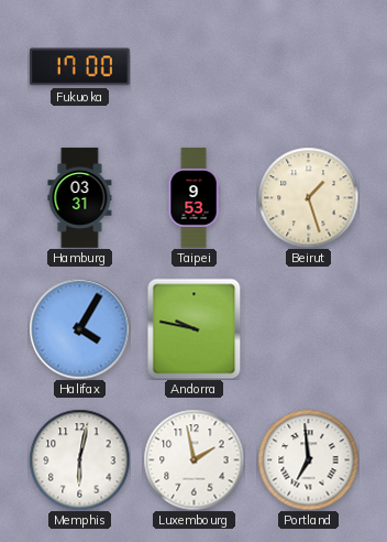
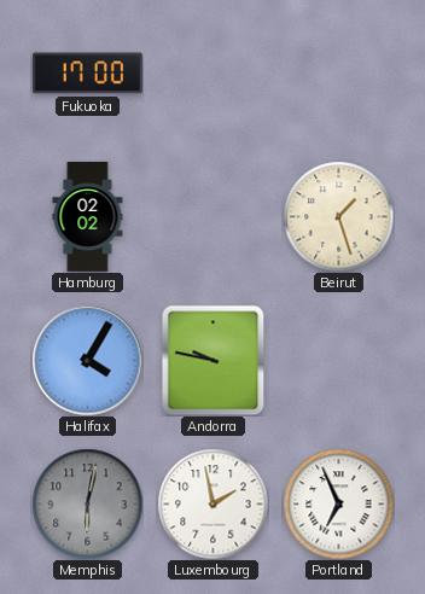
Hamburg: 03:31 -> 02:02 (88, 217)
Taipei: 9:53 -> none (193, 198)
Memphis dial: white -> grey (87, 503)
Portland: 6:59 -> 6:56 (338, 503)
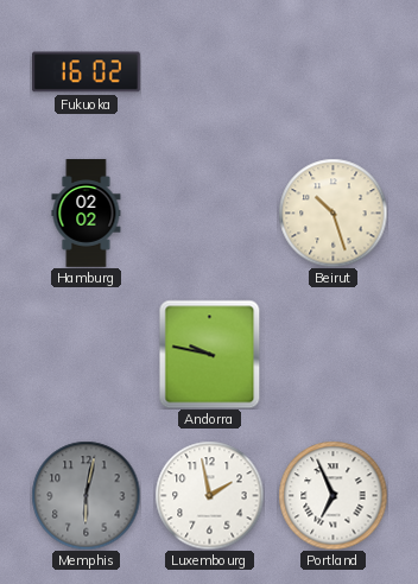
Fukuoka: 17:00 -> 16:02 (87, 72)
Beirut: 1:27 -> 10:27 (332, 212)
Halifax: 4:05 -> none (87, 360)
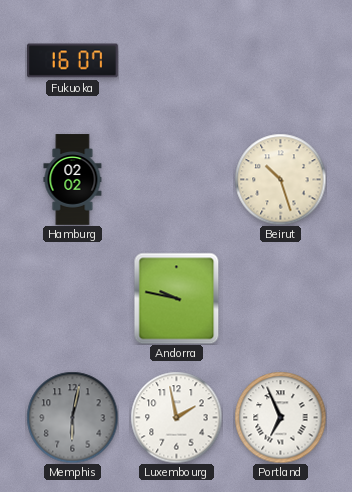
Fukuoka: 16:02 -> 16:07 (73, 61)
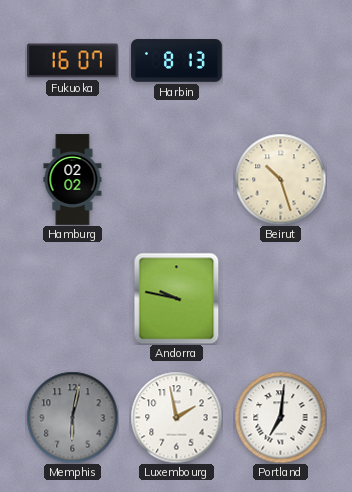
Harbin: none -> 8:13 (177, 61)
Portland: 6:56 -> 7:01 (280, 417)
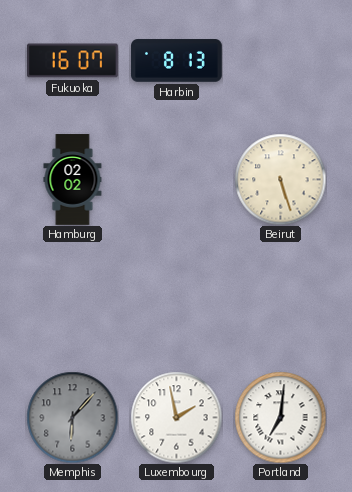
Beirut: 10:27 -> 5:27 (280, 179)
Andorra: 9:47 -> none (177, 298)
Memphis: 6:02 -> 6:07 (72, 417)
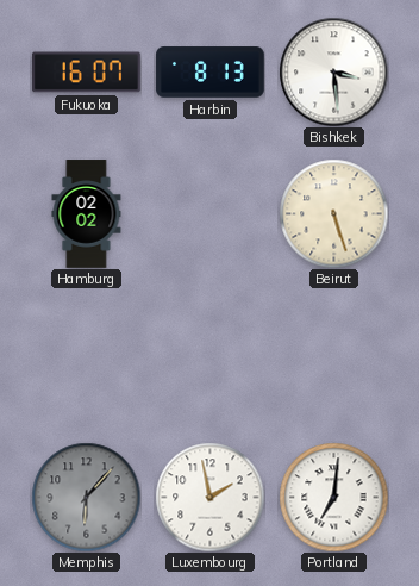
Bishkek: none -> 3:29 (333, 71)
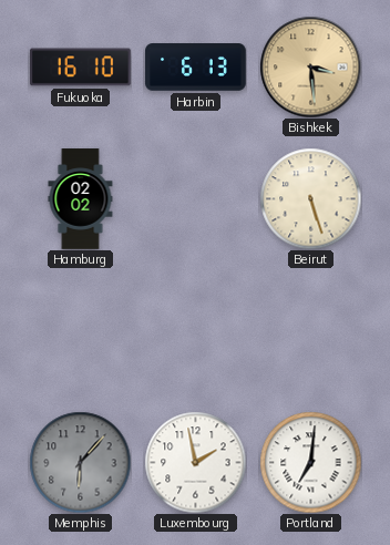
Fukuoka: 16:07 -> 16:10 (81, 68)
Harbin: 8:13 -> 6:13 (196, 68)
Bishkek dial: white -> champagne (310, 66)
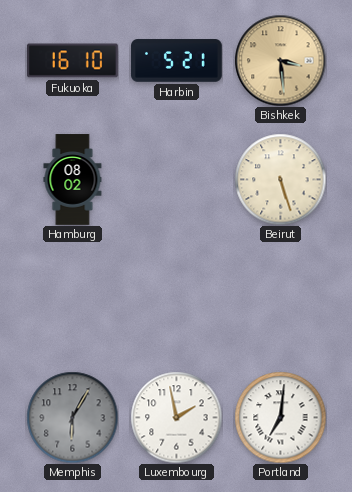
Harbin: 6:13 -> 5:21 (177, 61)
Hamburg: 02:02 -> 08:02 (73, 180)
Memphis: 6:07 -> 6:05 (72, 417)
